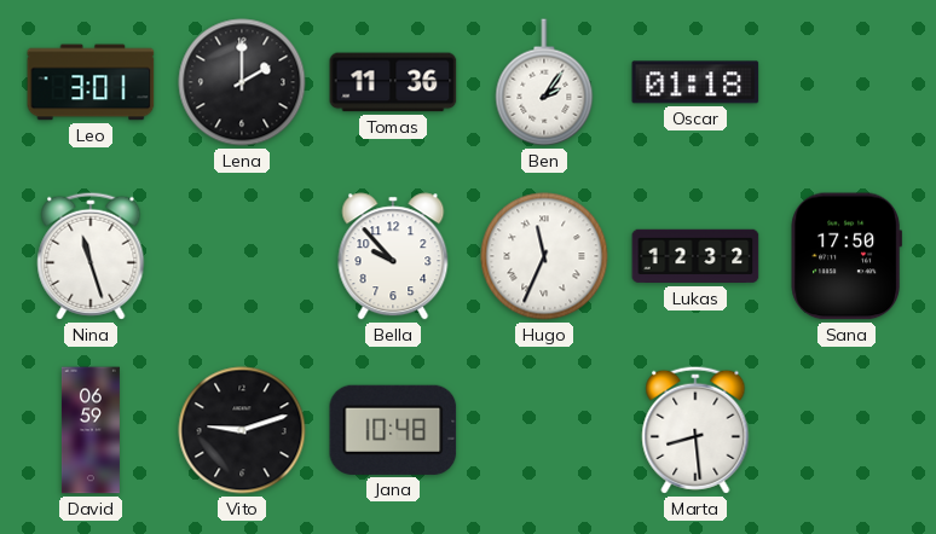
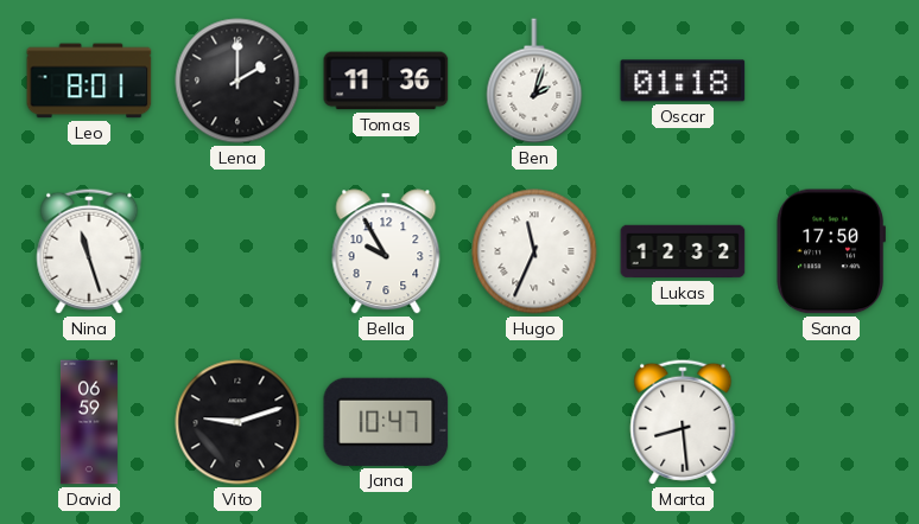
Leo: 3:01 -> 8:01 (89, 81)
Ben: 2:06 -> 2:03 (534, 81)
Bella: 9:53 -> 9:55 (386, 251)
Jana: 10:48 -> 10:47 (386, 422)
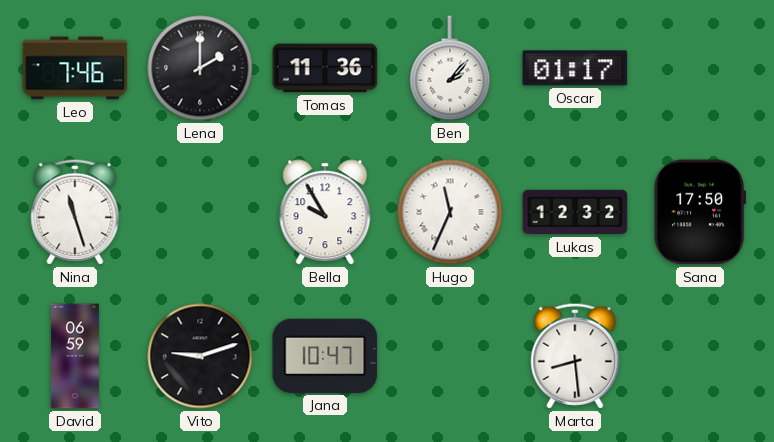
Leo: 8:01 -> 7:46 (75, 68)
Ben: 2:03 -> 2:07 (450, 68)
Oscar: 01:18 -> 01:17 (575, 68)
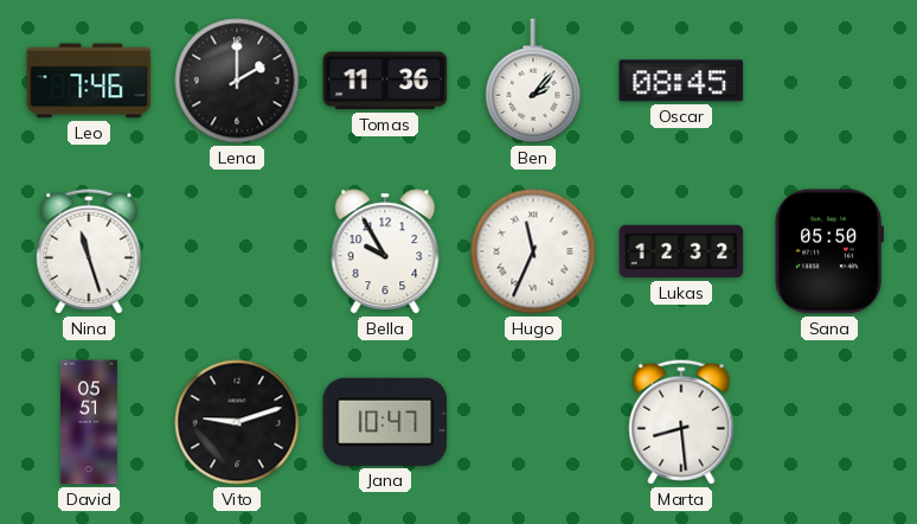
Oscar: 01:17 -> 08:45 (681, 81)
Sana: 17:50 -> 05:50 (828, 251)
David: 06:59 -> 05:51 (89, 422)
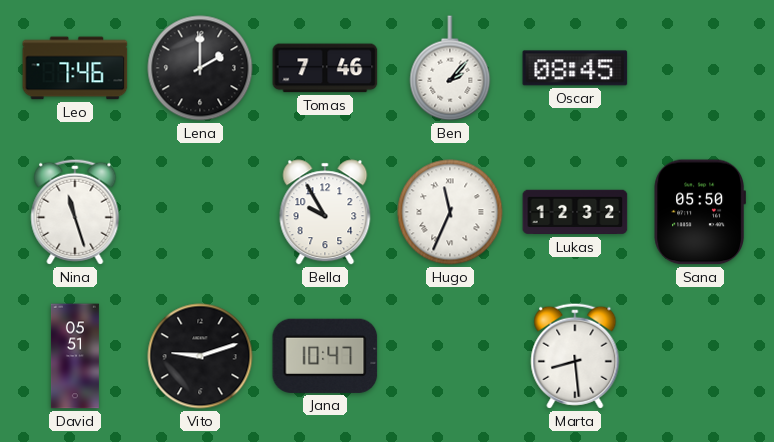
Tomas: 11:36 -> 7:46 (325, 68)
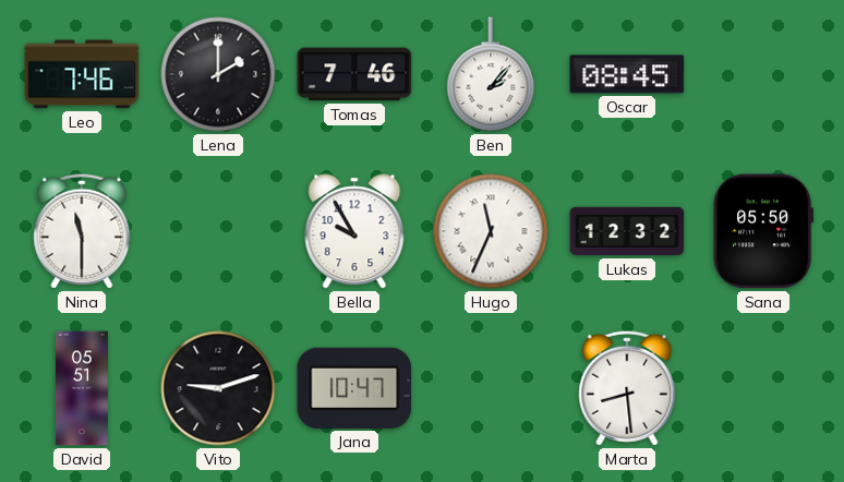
Nina: 11:27 -> 11:30 (82, 231)
